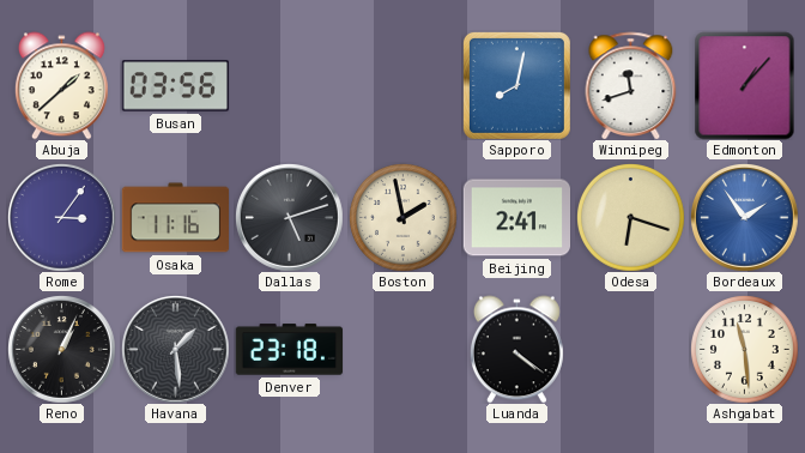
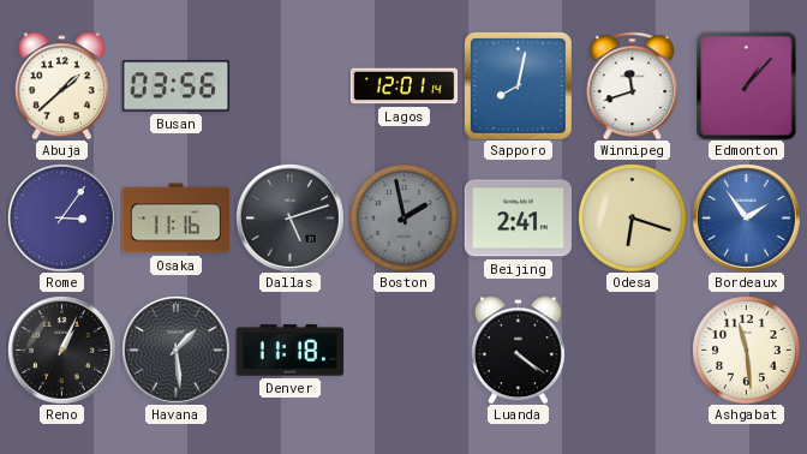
Lagos: none -> 12:01 (403, 86)
Boston dial: cream -> grey (405, 219)
Denver: 23:18 -> 11:18 (289, 351)
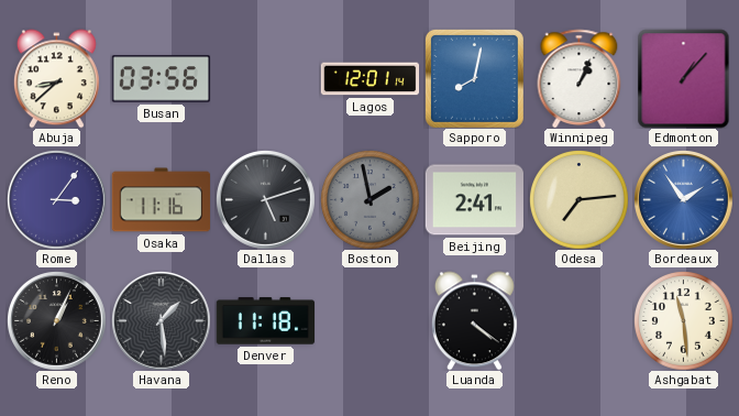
Abuja: 1:38 -> 8:38 (56, 78)
Winnipeg: 11:42 -> 1:04 (580, 78)
Odesa: 6:18 -> 7:14 (580, 200)
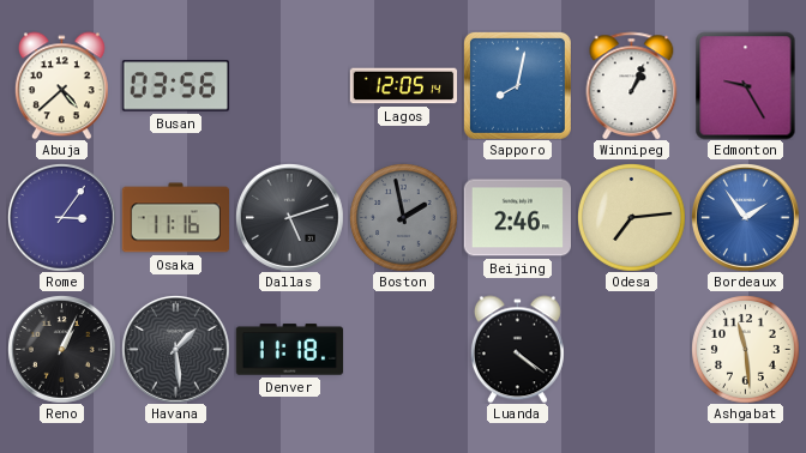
Abuja: 8:38 -> 4:38 (61, 85)
Lagos: 12:01 -> 12:05 (403, 86)
Edmonton: 1:07 -> 9:25 (746, 85)
Beijing: 2:41 -> 2:46 (517, 218)
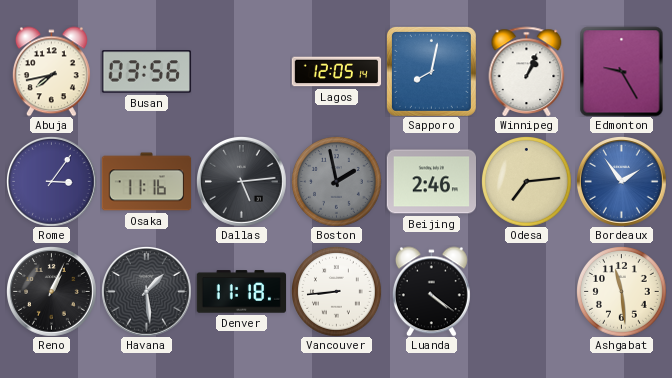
Abuja: 4:38 -> 7:43 (51, 71)
Dallas: 5:12 -> 5:14 (242, 182)
Vancouver: none -> 8:44 (337, 292)
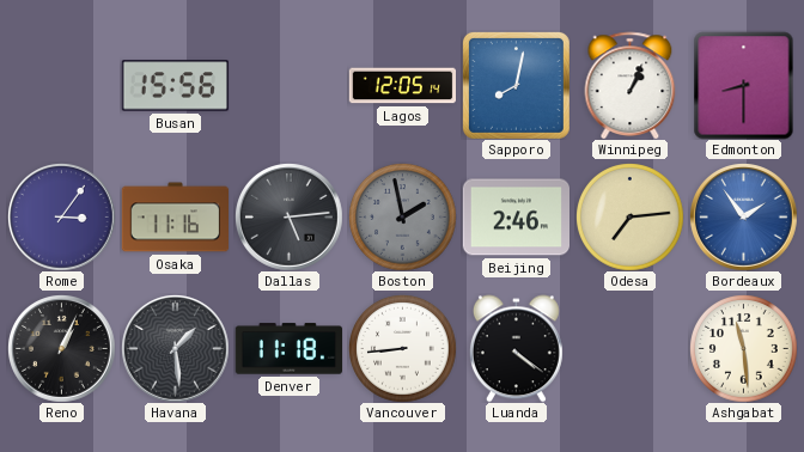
Abuja: 7:43 -> none (51, 71)
Busan: 03:56 -> 15:56 (175, 86)
Edmonton: 9:25 -> 8:30 (744, 85)
